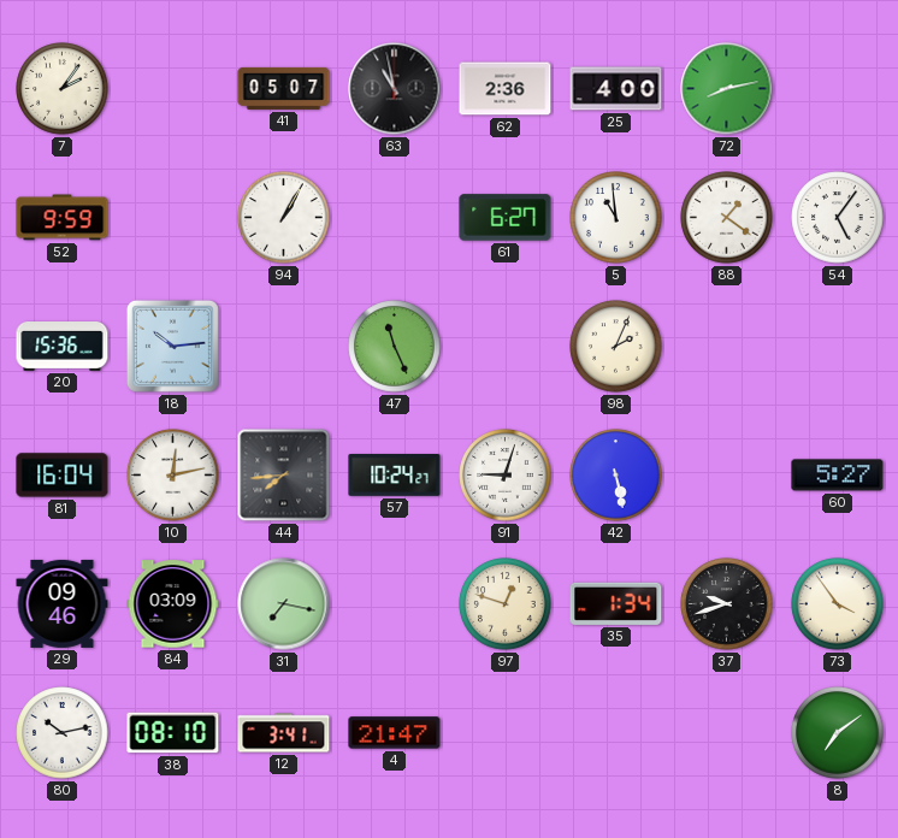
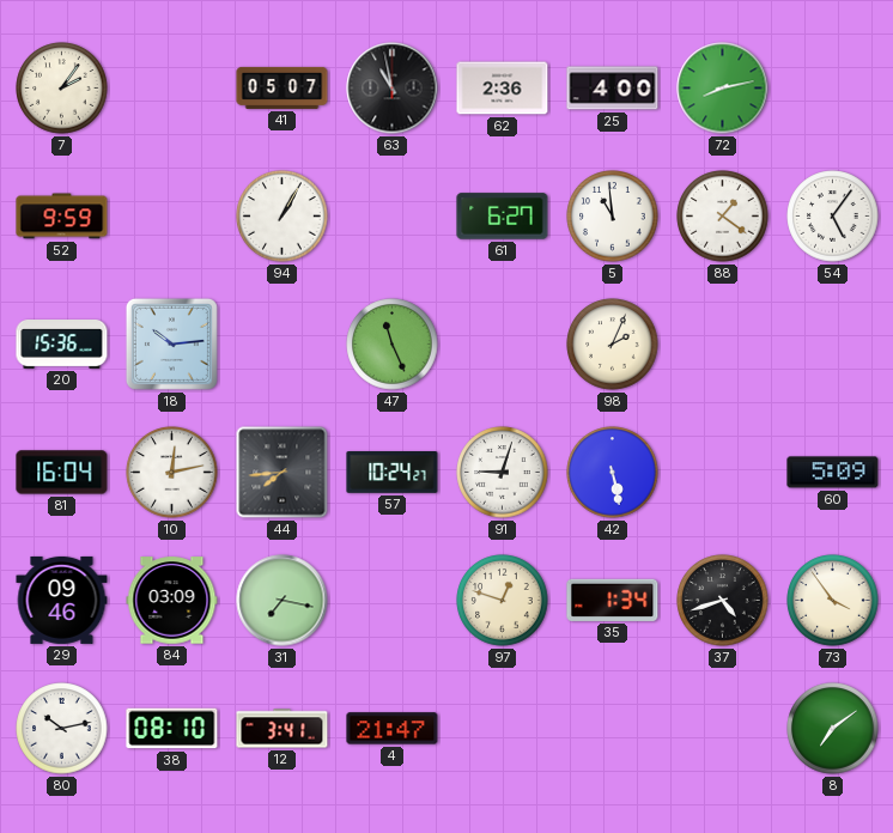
60: 5:27 -> 5:09 (833, 473)
37: 9:42 -> 4:42 (723, 601)
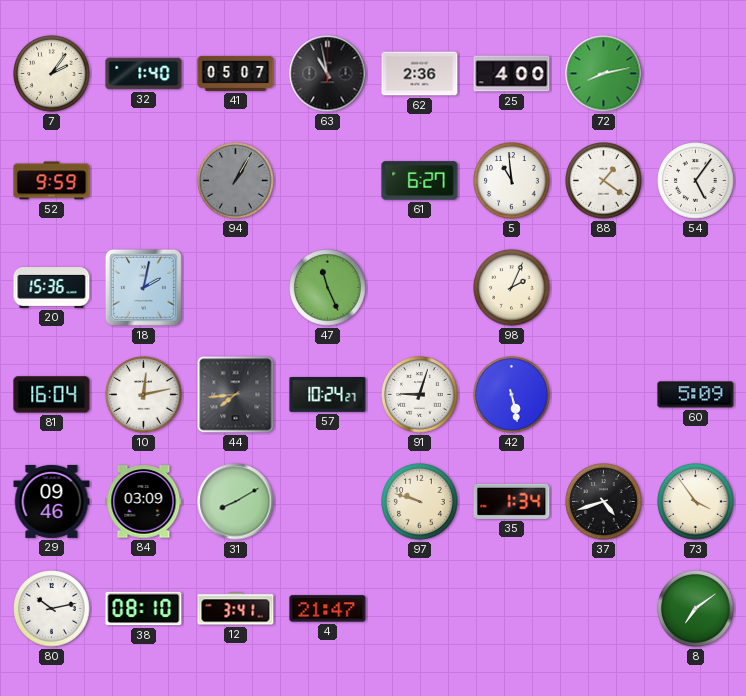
32: none -> 1:40 (144, 74)
94 dial: white -> grey (236, 181)
18: 10:14 -> 2:02 (143, 287)
31: 7:17 -> 8:10 (236, 502)
97: 12:48 -> 9:48 (420, 502)
